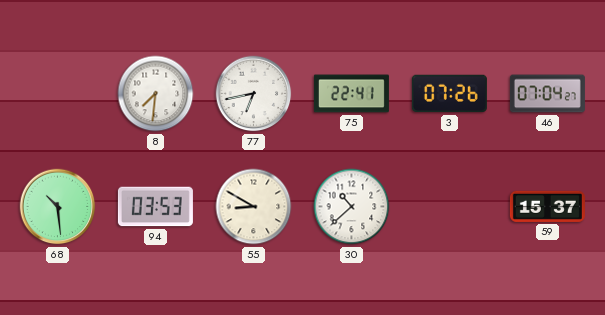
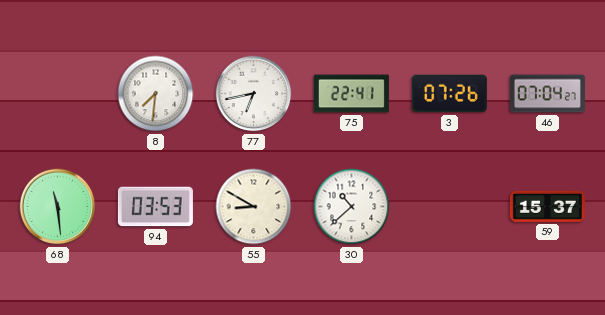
68: 10:29 -> 11:29 (58, 207)
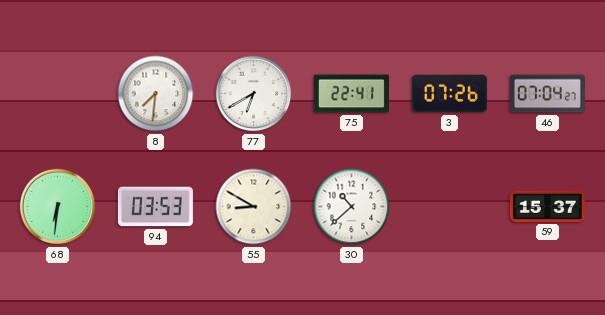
77: 6:43 -> 6:40 (254, 94)
68: 11:29 -> 6:31 (58, 207)
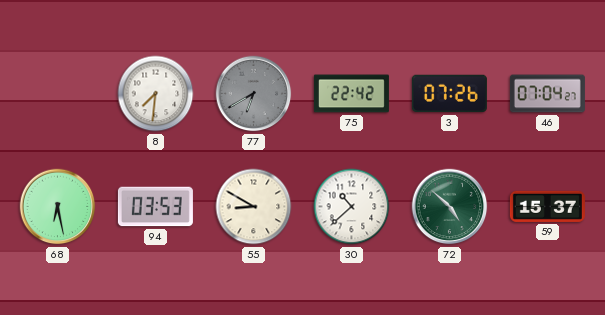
77 dial: white -> grey (254, 94)
75: 22:41 -> 22:42 (351, 94)
68: 6:31 -> 6:28 (58, 207)
72: none -> 4:52 (450, 207)
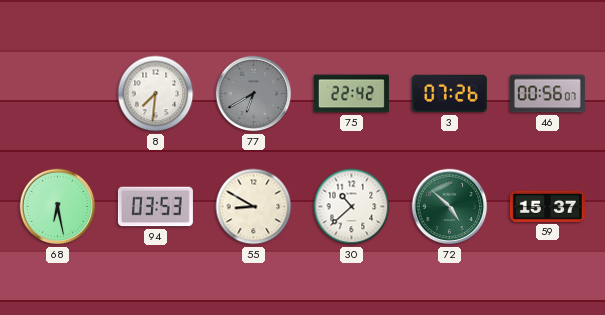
46: 07:04 -> 00:56 (547, 94)
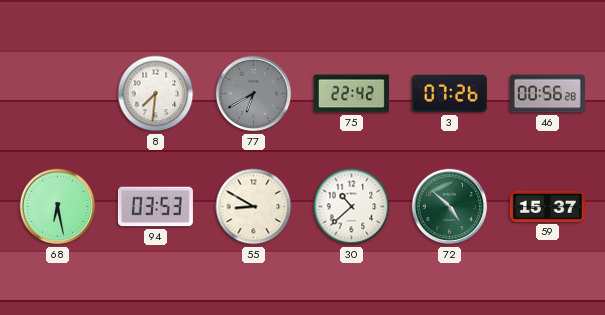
46: 00:56:07 -> 00:56:28 (547, 94)
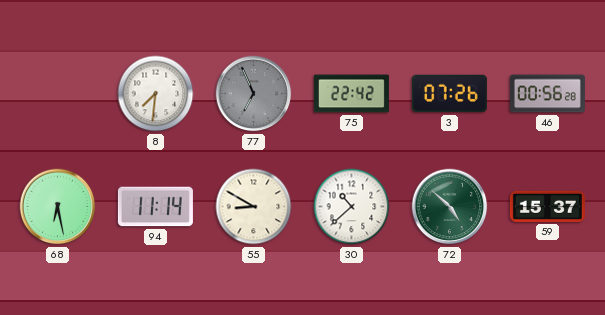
77: 6:40 -> 6:56 (254, 94)
94: 03:53 -> 11:14 (155, 207)
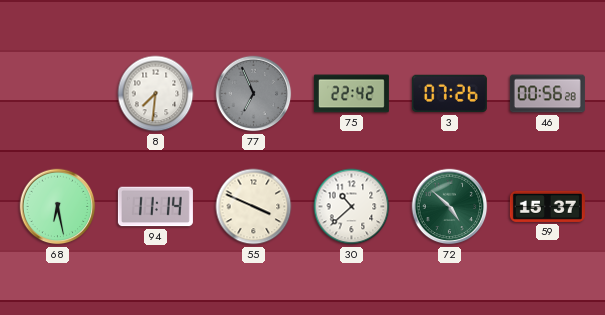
55: 8:50 -> 3:49 (254, 207)
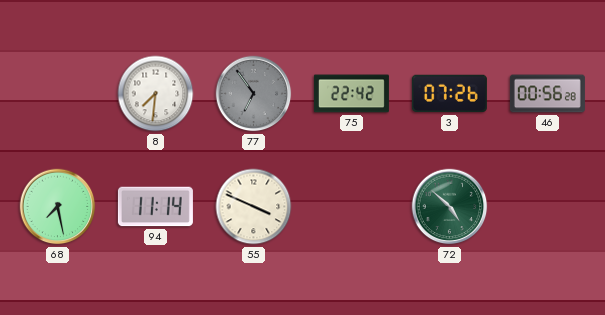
77: 6:56 -> 6:54 (254, 94)
68: 6:28 -> 7:28 (58, 207)
30: 10:38 -> none (352, 207)
59: 15:37 -> none (547, 206)
